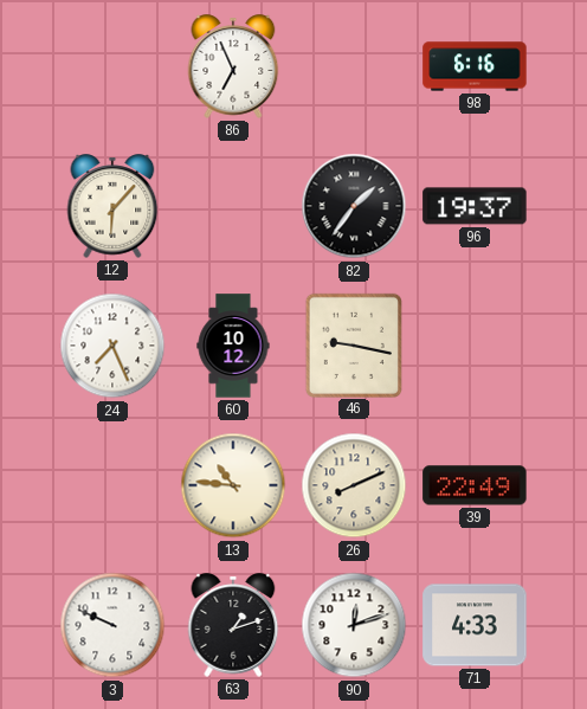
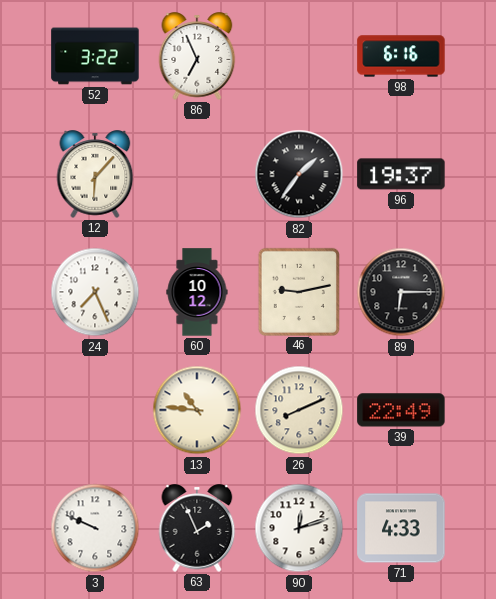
52: none -> 3:22 (95, 56)
46: 9:17 -> 9:13 (299, 291)
89: none -> 6:15 (401, 292)
63: 1:12 -> 1:56 (197, 528)
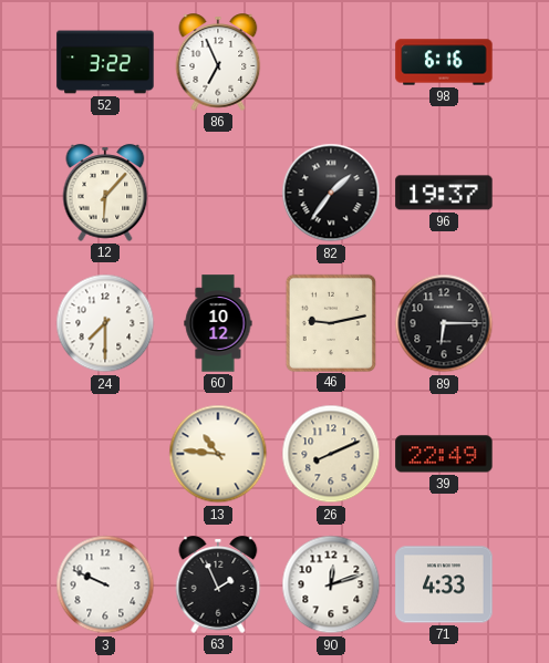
24: 7:26 -> 7:30 (105, 323)
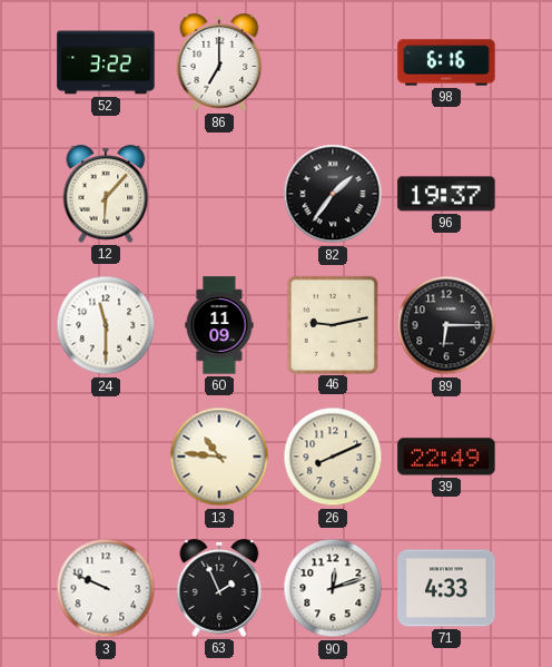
86: 6:56 -> 7:00 (219, 62)
24: 7:30 -> 11:30 (106, 325)
60: 10:12 -> 11:09 (219, 325)
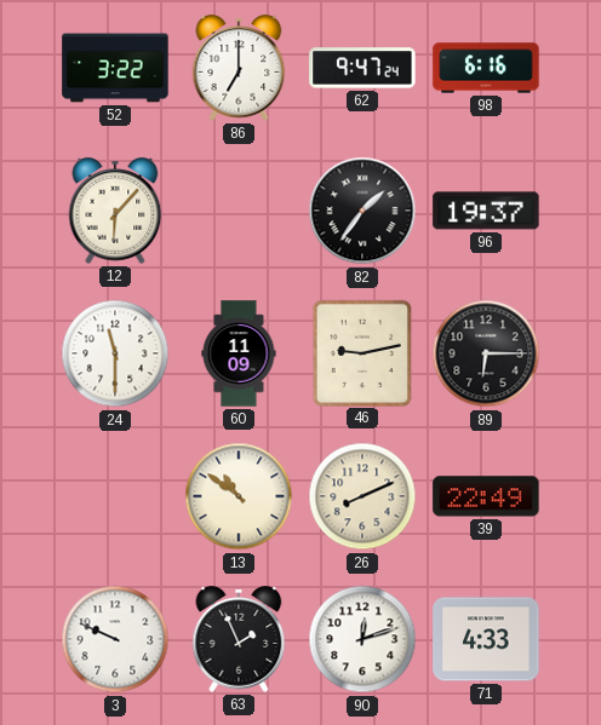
62: none -> 9:47 (362, 68)
13: 10:46 -> 10:51 (239, 496)
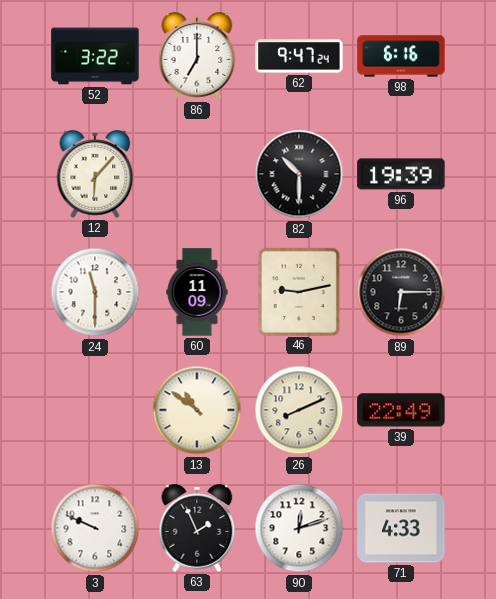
82: 1:36 -> 10:30 (299, 174)
96: 19:37 -> 19:39 (401, 174)
